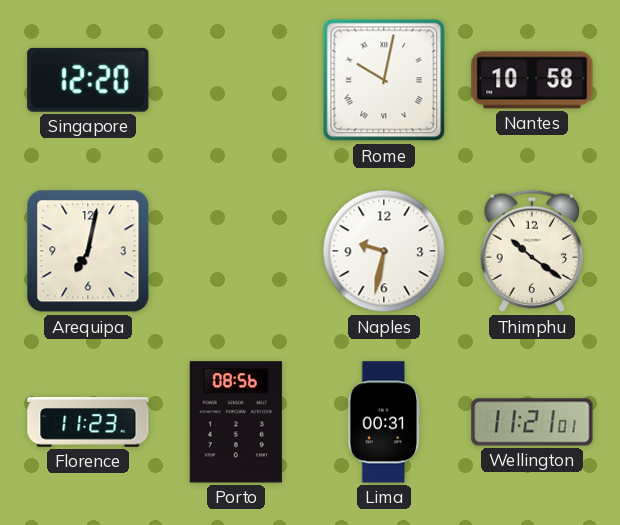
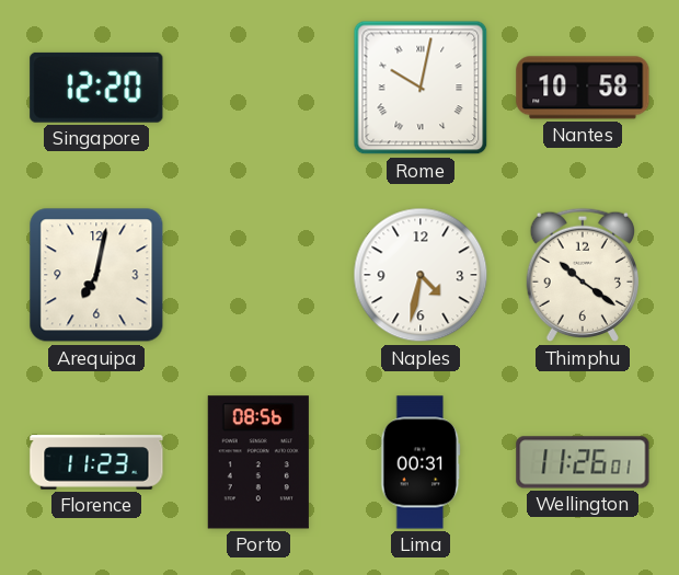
Naples: 9:32 -> 4:32 (421, 275)
Wellington: 11:21 -> 11:26 (583, 462)
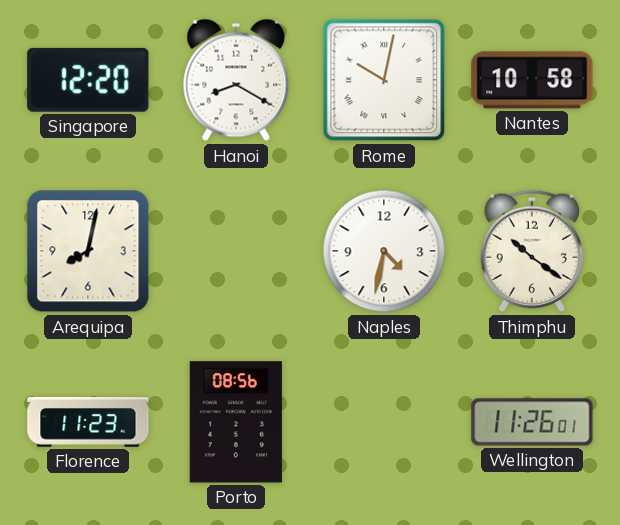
Hanoi: none -> 8:20 (236, 80)
Arequipa: 7:02 -> 8:02 (88, 251)
Lima: 00:31 -> none (421, 462)
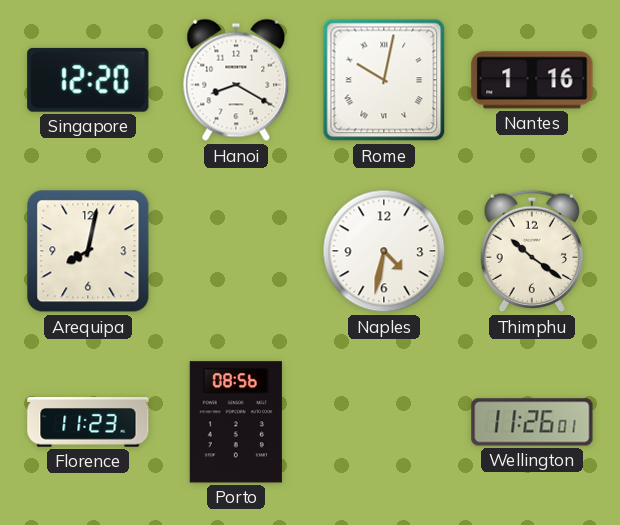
Nantes: 10:58 -> 1:16 (532, 80)
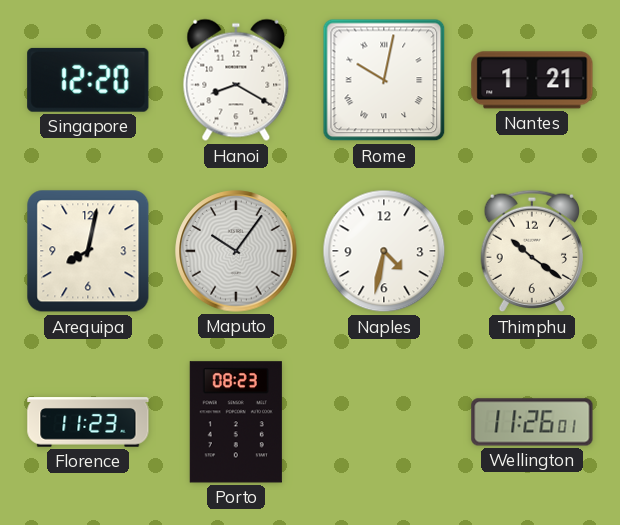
Nantes: 1:16 -> 1:21 (532, 80)
Maputo: none -> 10:06 (236, 251)
Porto: 08:56 -> 08:23 (236, 422)
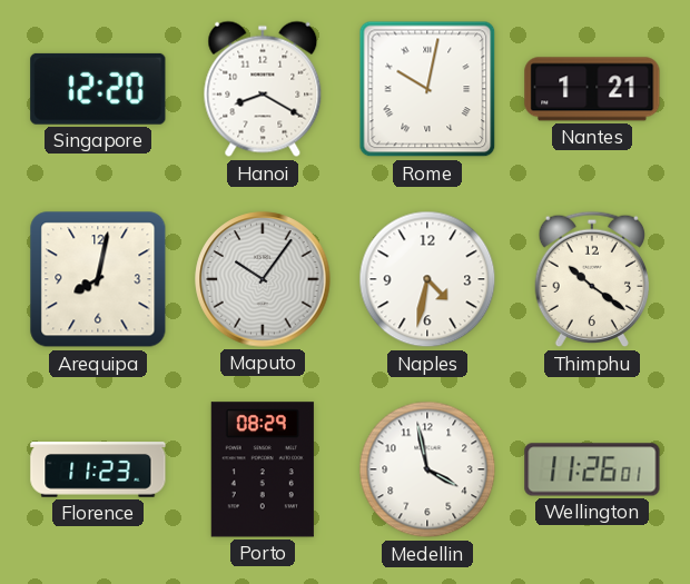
Porto: 08:23 -> 08:29 (263, 469)
Medellin: none -> 3:58 (427, 469)
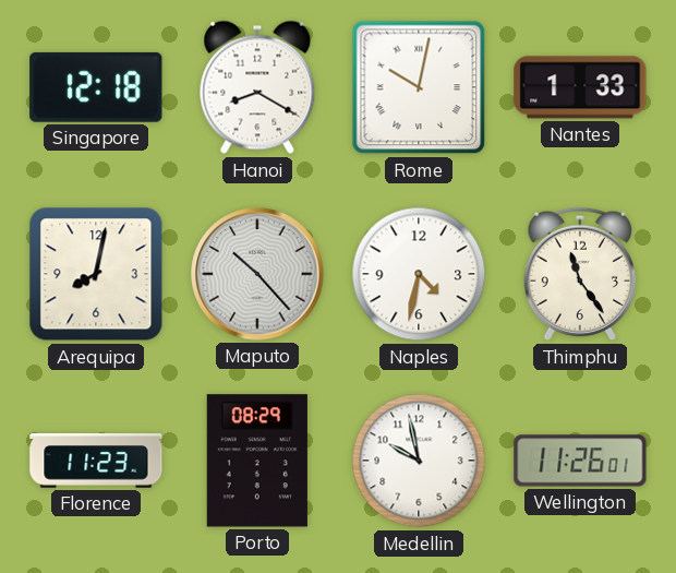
Singapore: 12:20 -> 12:18 (96, 87)
Nantes: 1:21 -> 1:33 (580, 87)
Maputo: 10:06 -> 10:23 (257, 274)
Thimphu: 10:21 -> 11:24 (579, 274)
Medellin: 3:58 -> 9:58 (419, 461)
